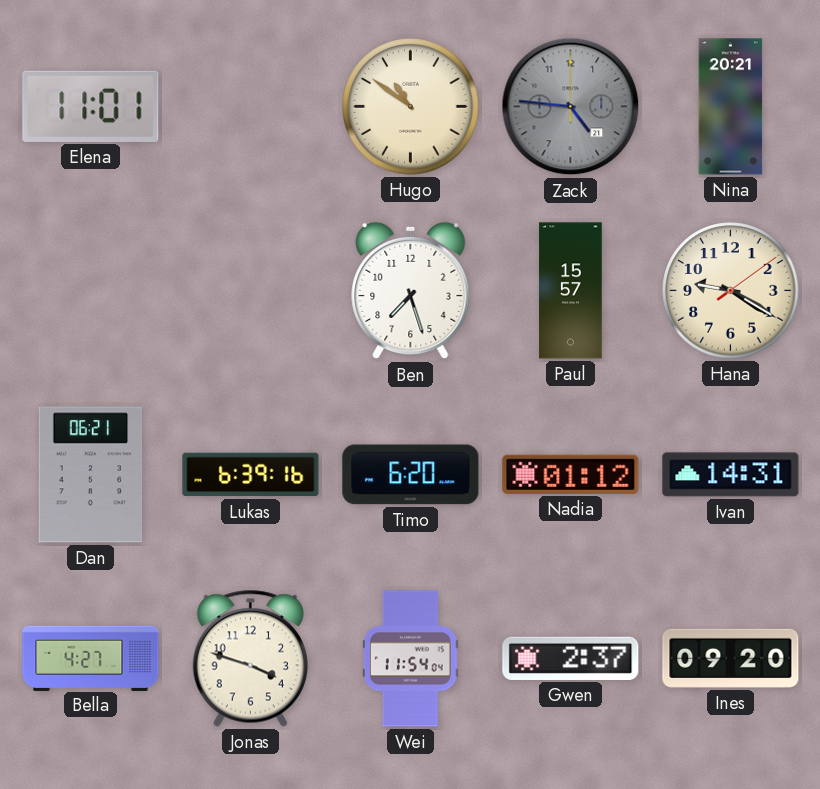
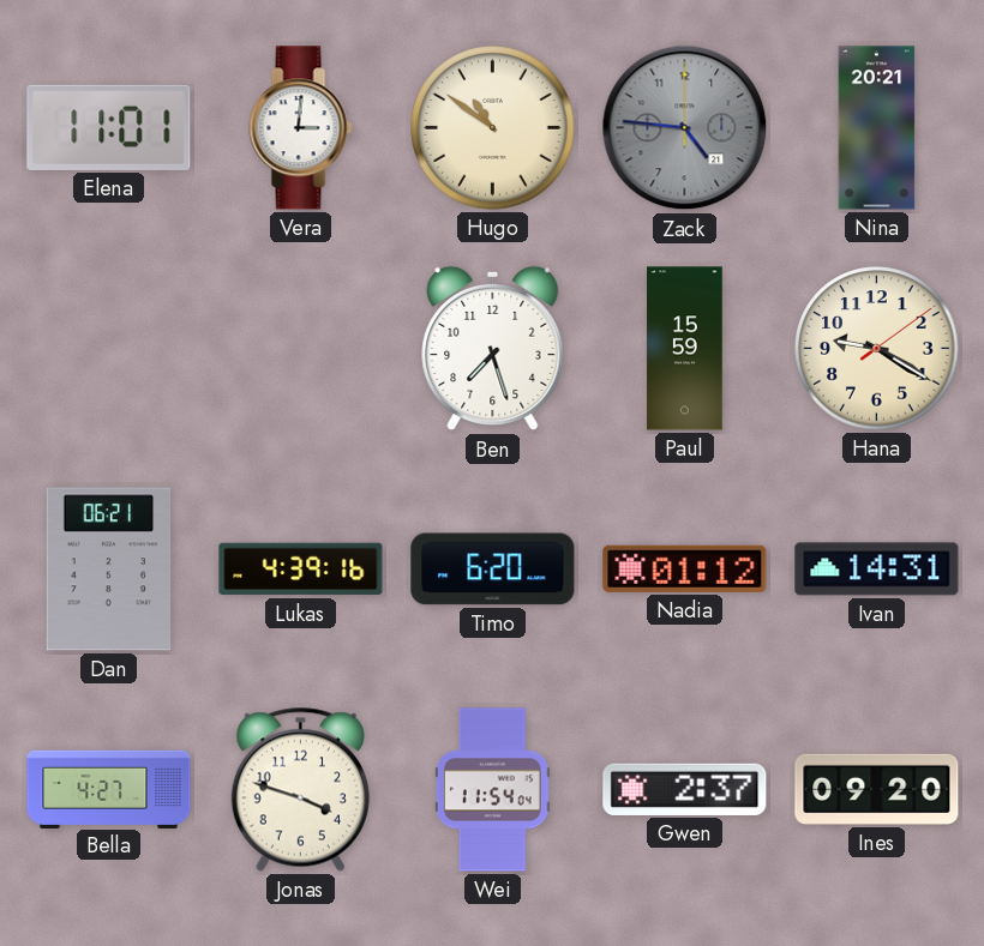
Vera: none -> 3:01 (301, 128)
Paul: 15:57 -> 15:59 (685, 349)
Lukas: 6:39 -> 4:39 (301, 570)
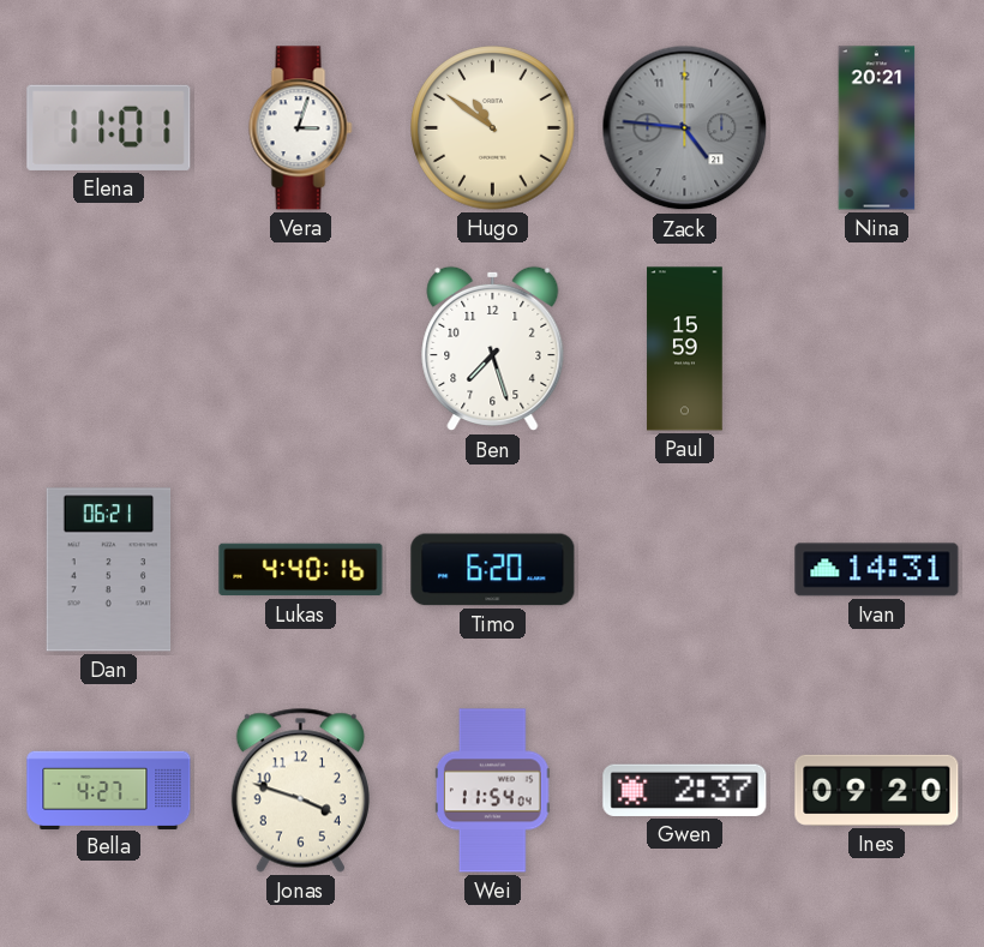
Vera: 3:01 -> 3:03 (301, 128)
Hana: 9:20 -> none (877, 349)
Lukas: 4:39 -> 4:40 (301, 570)
Nadia: 01:12 -> none (685, 568)
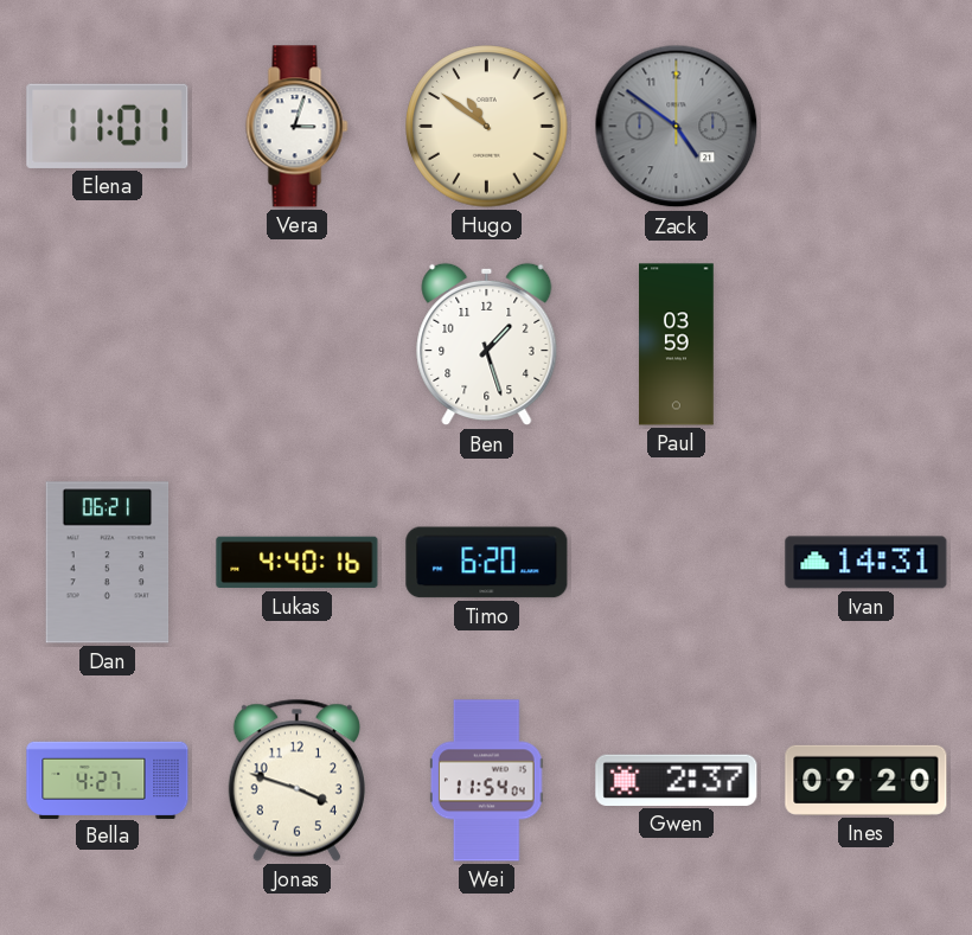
Zack: 4:46 -> 4:51 (677, 127)
Nina: 20:21 -> none (877, 128)
Ben: 7:27 -> 1:27 (487, 345)
Paul: 15:59 -> 03:59 (677, 345)
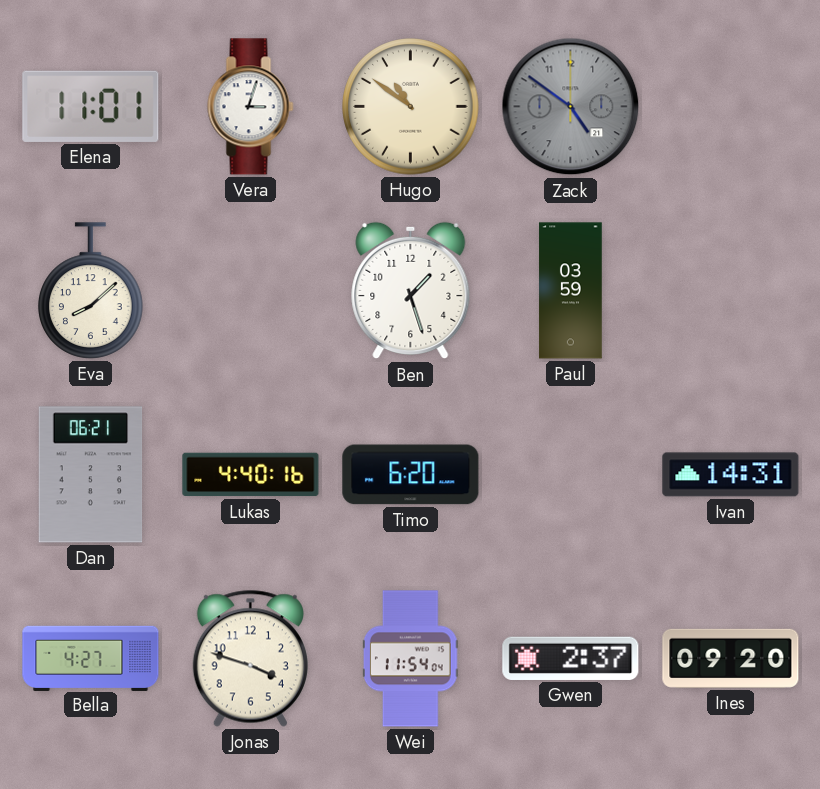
Eva: none -> 8:08 (91, 291)
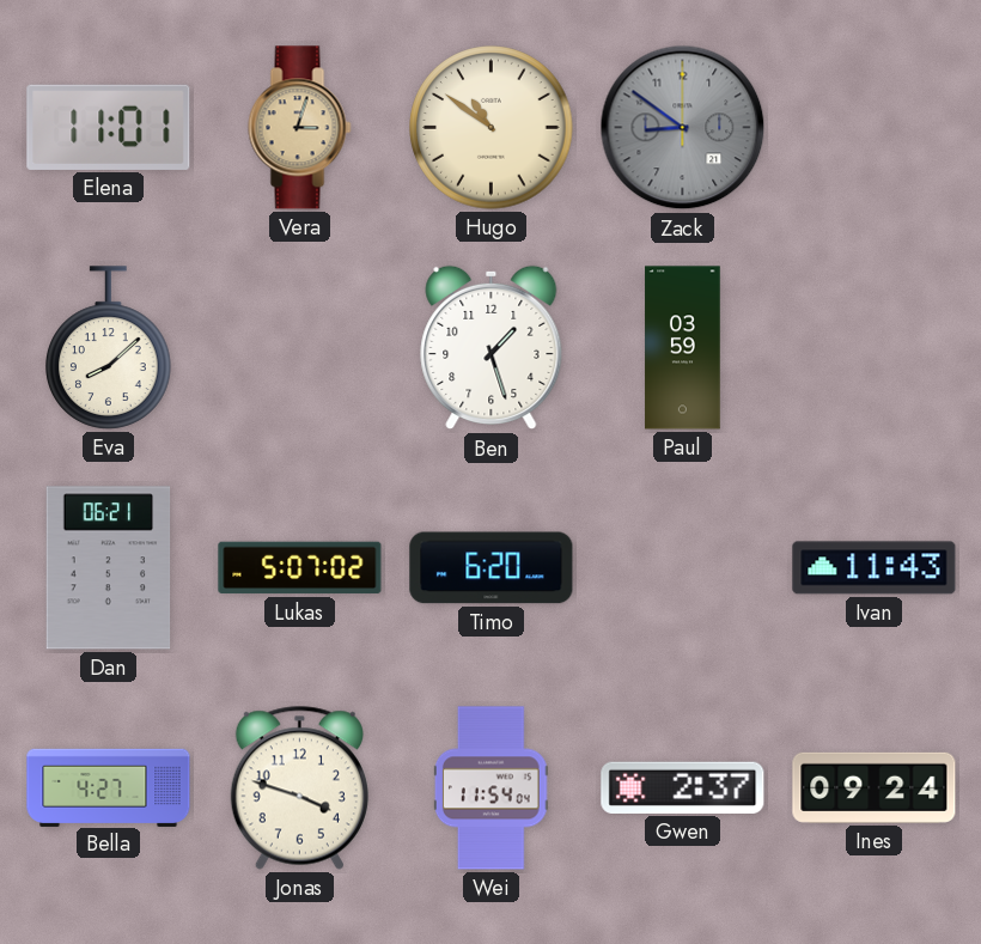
Vera dial: white -> champagne (300, 128)
Zack: 4:51 -> 8:51 (683, 128)
Lukas: 4:40 -> 5:07 (300, 568)
Ivan: 14:31 -> 11:43 (875, 568)
Ines: 09:20 -> 09:24 (875, 787)
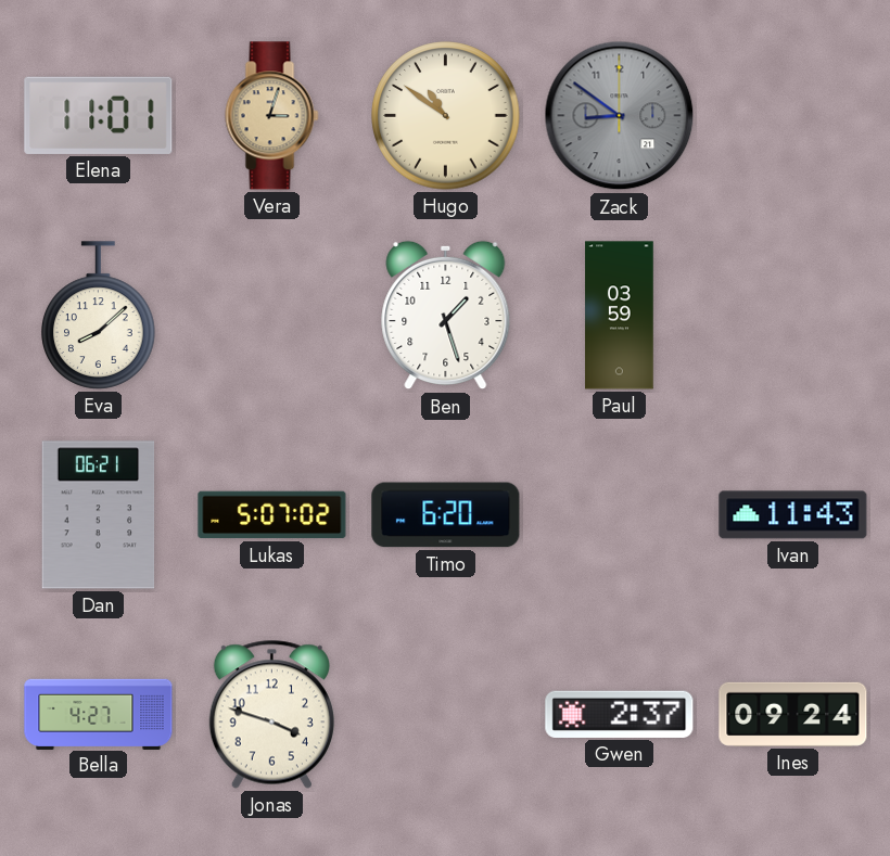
Wei: 11:54 -> none (490, 788)
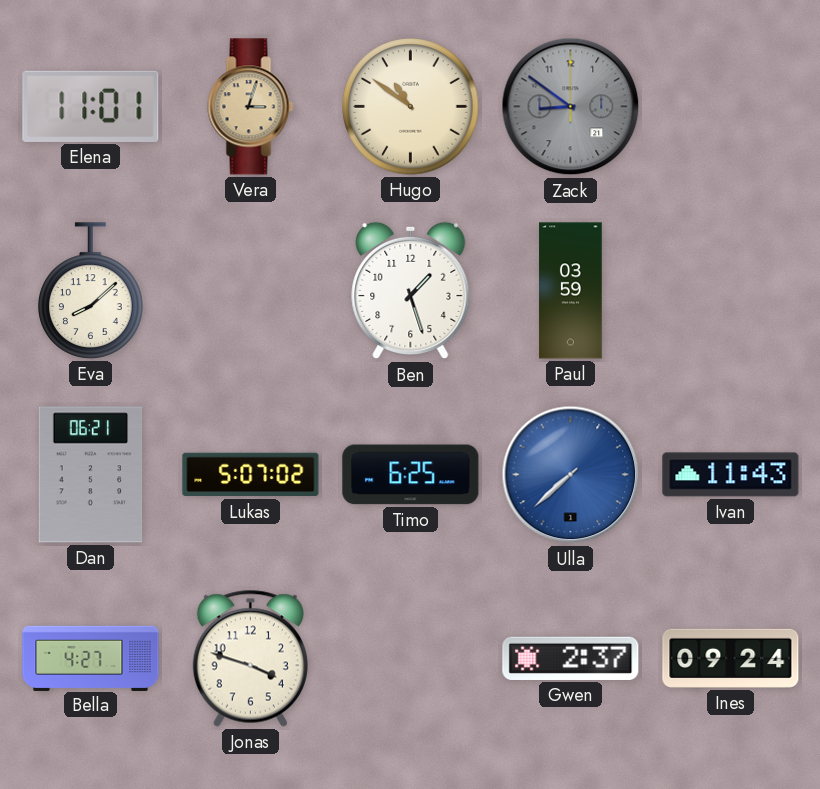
Timo: 6:20 -> 6:25 (411, 475)
Ulla: none -> 7:38 (571, 475)
